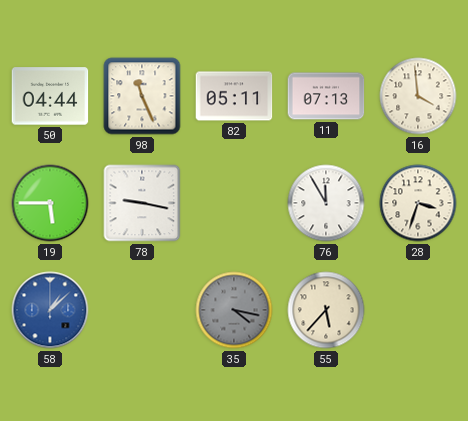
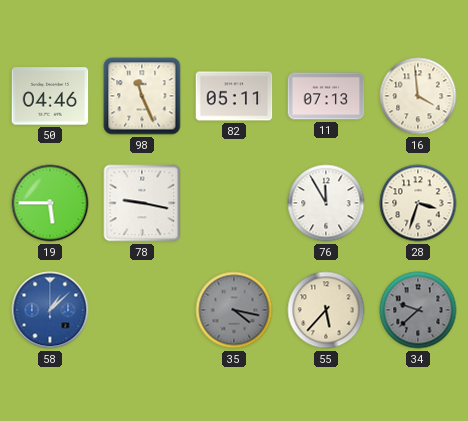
50: 04:44 -> 04:46 (50, 96)
34: none -> 9:38 (418, 310)
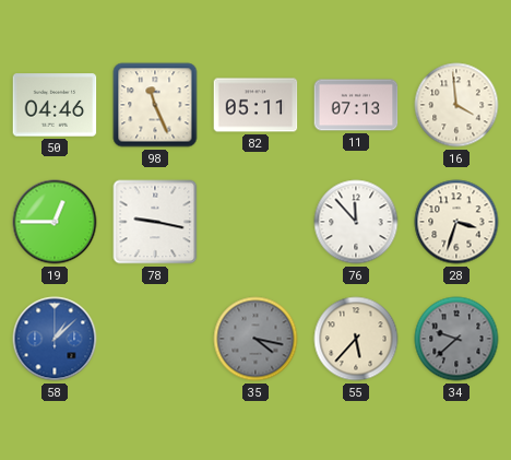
19: 5:45 -> 12:45 (55, 222)
76: 11:55 -> 11:53 (356, 222)
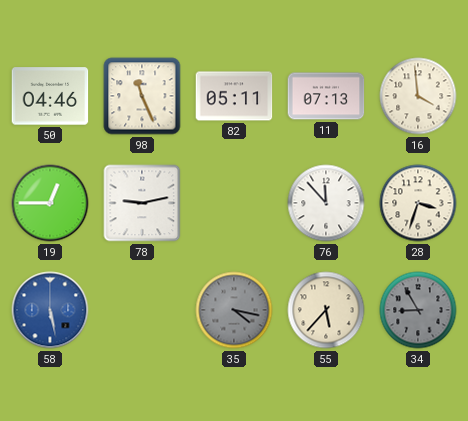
78: 9:17 -> 9:13 (142, 203)
58: 1:08 -> 5:28 (50, 310)
34: 9:38 -> 8:55 (418, 310)
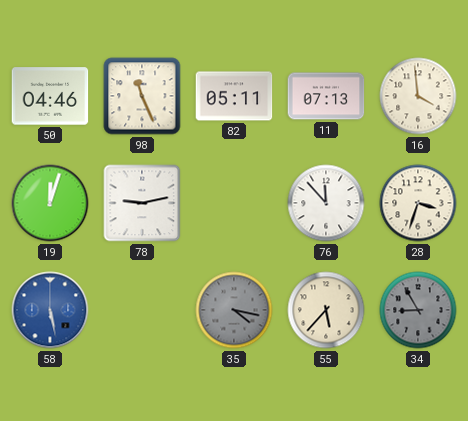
19: 12:45 -> 12:03 (50, 203)
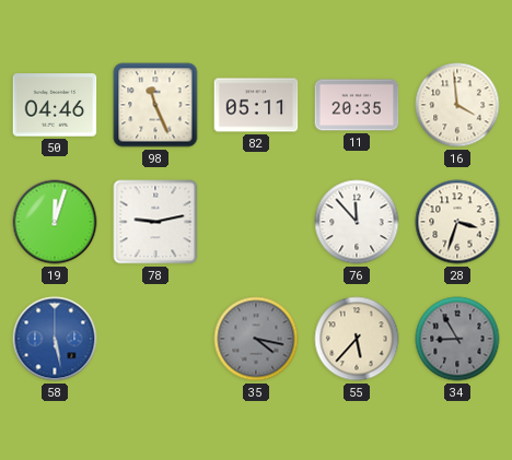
11: 07:13 -> 20:35 (357, 105)
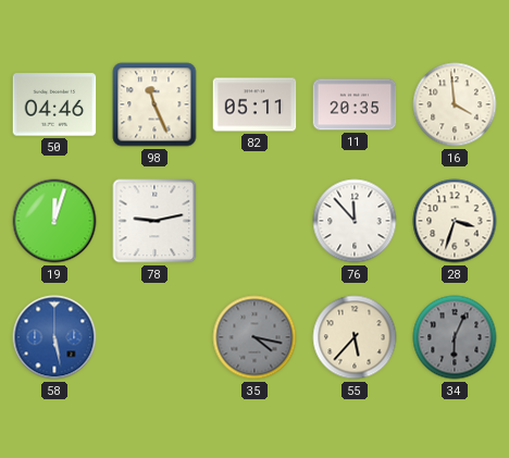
34: 8:55 -> 6:04 (455, 337)
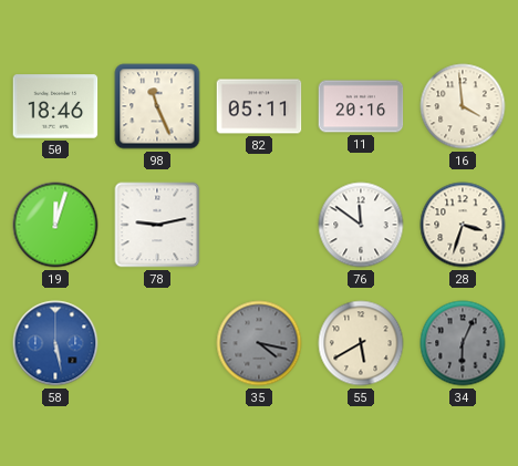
50: 04:46 -> 18:46 (55, 106)
11: 20:35 -> 20:16 (361, 106)
76: 11:53 -> 11:51 (361, 225)
55: 5:37 -> 5:40 (361, 343)
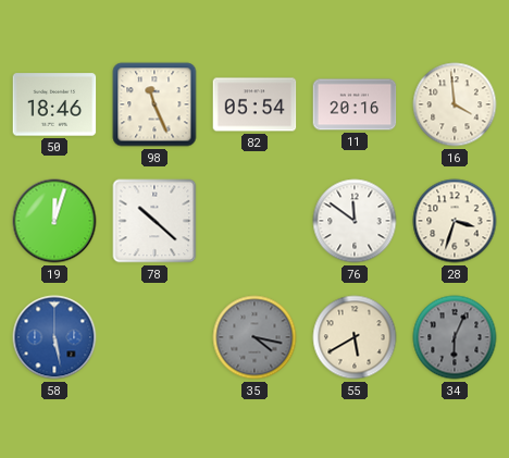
82: 05:11 -> 05:54 (254, 104)
78: 9:13 -> 10:22 (154, 221)
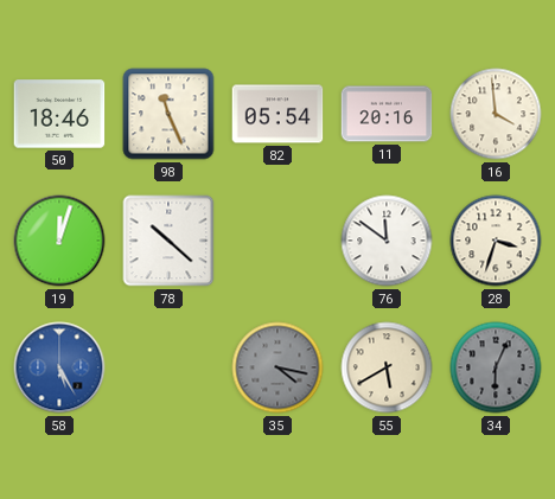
58: 5:28 -> 5:25 (59, 367)
